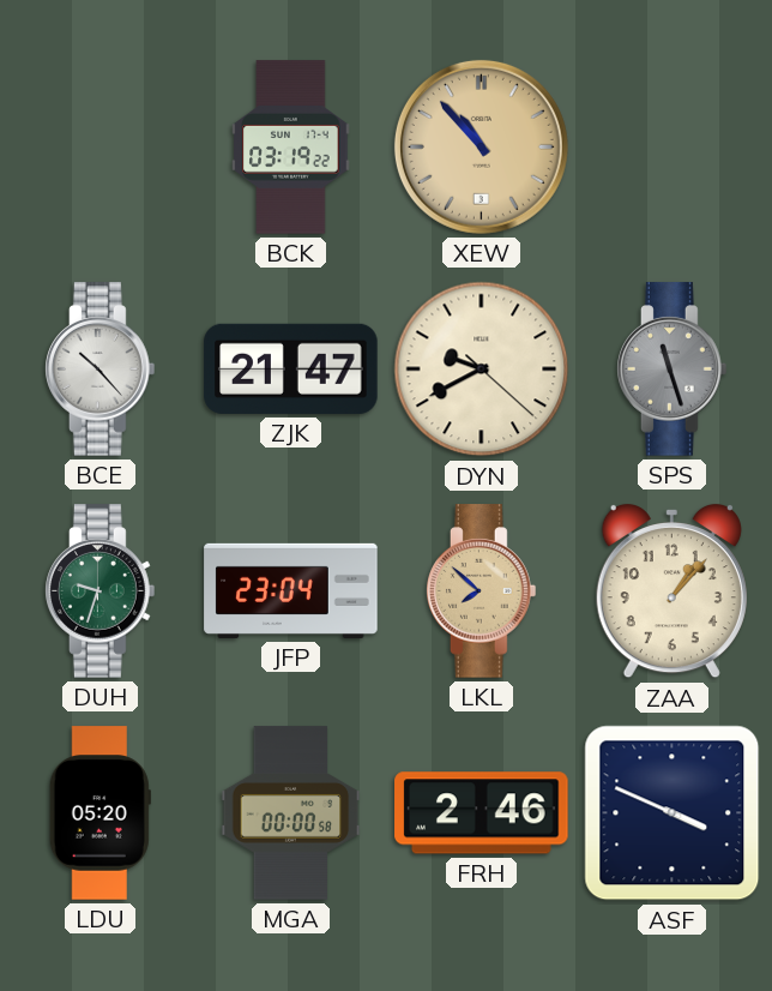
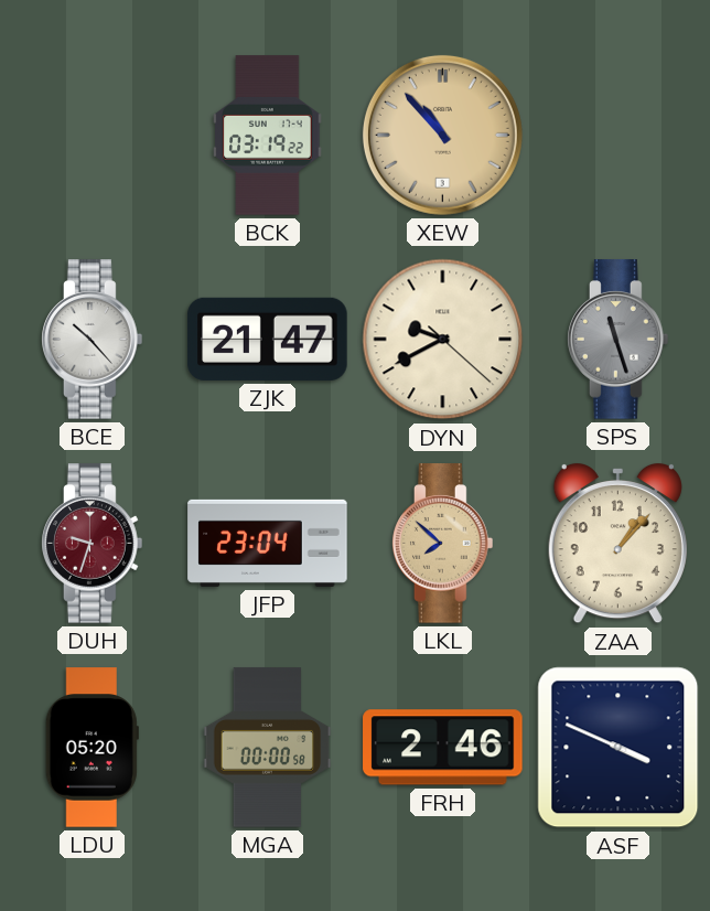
DUH dial: green -> burgundy (93, 544)
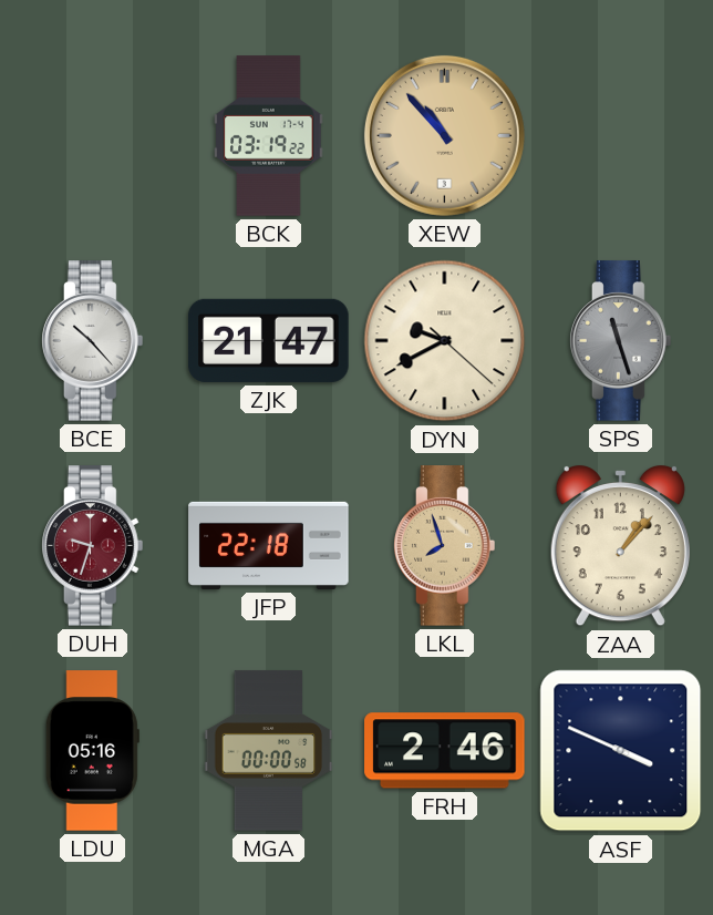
JFP: 23:04 -> 22:18 (269, 545)
LKL: 7:52 -> 7:57 (445, 546)
LDU: 05:20 -> 05:16 (92, 751)
